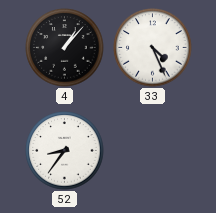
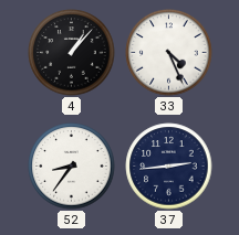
37: none -> 2:44 (169, 167)
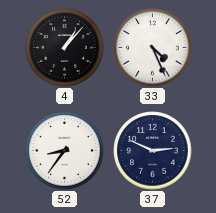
37: 2:44 -> 2:49 (153, 151)
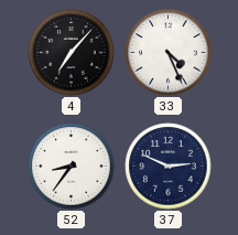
4: 1:07 -> 7:07 (72, 53)
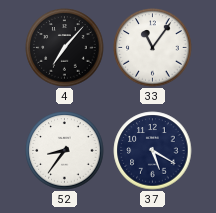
33: 4:26 -> 11:06 (153, 48)
37: 2:49 -> 5:20 (153, 151)
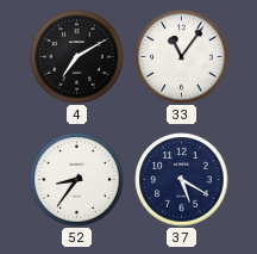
4: 7:07 -> 7:10 (77, 57)
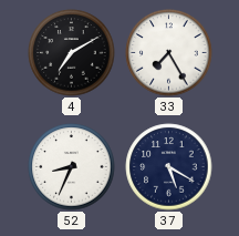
33: 11:06 -> 7:25 (169, 53)
52: 8:36 -> 8:34 (72, 167)
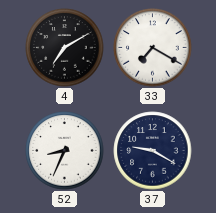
33: 7:25 -> 7:20 (153, 48)
37: 5:20 -> 9:20 (153, 151)
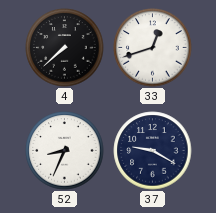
4: 7:10 -> 7:38 (65, 48)
33: 7:20 -> 12:42 (153, 48)
